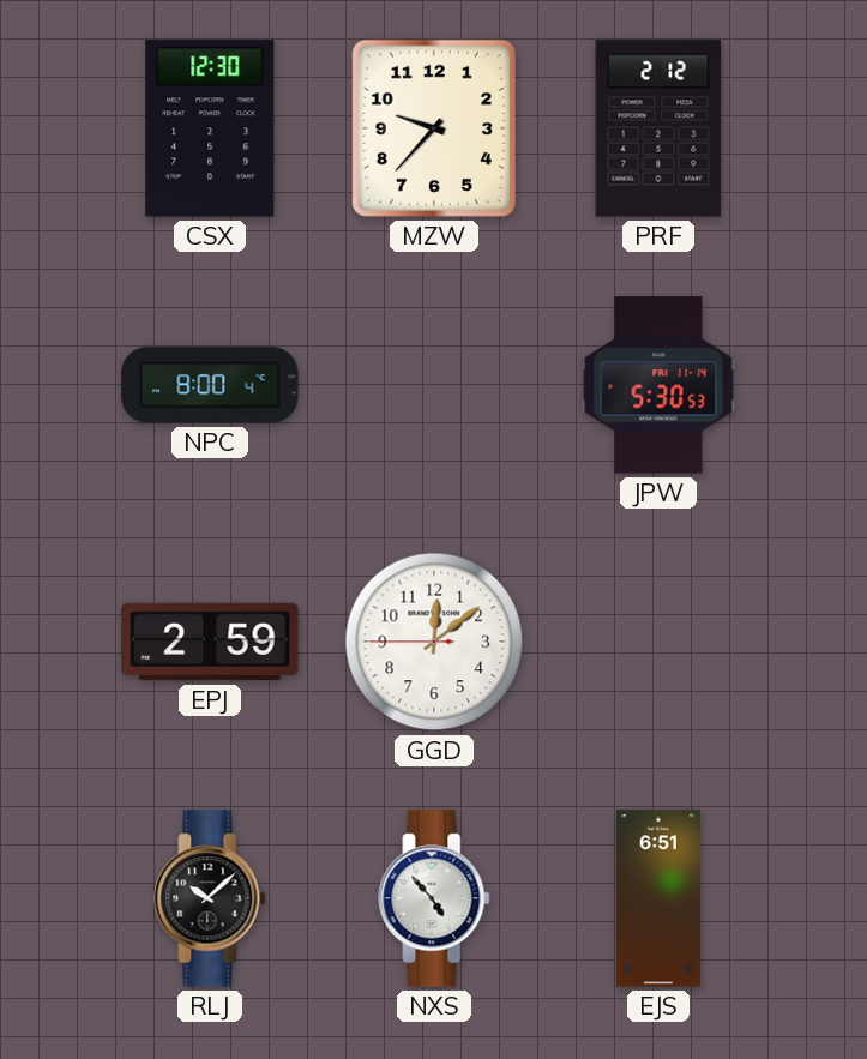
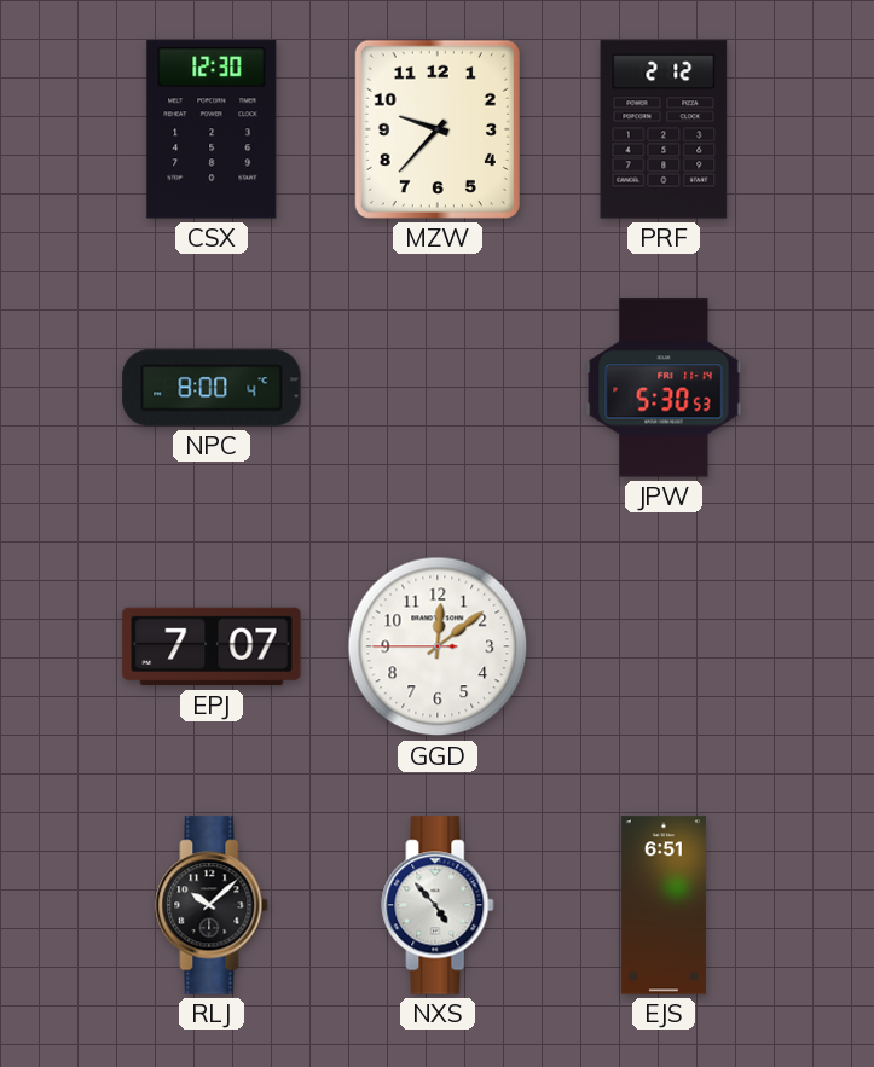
EPJ: 2:59 -> 7:07 (212, 646)
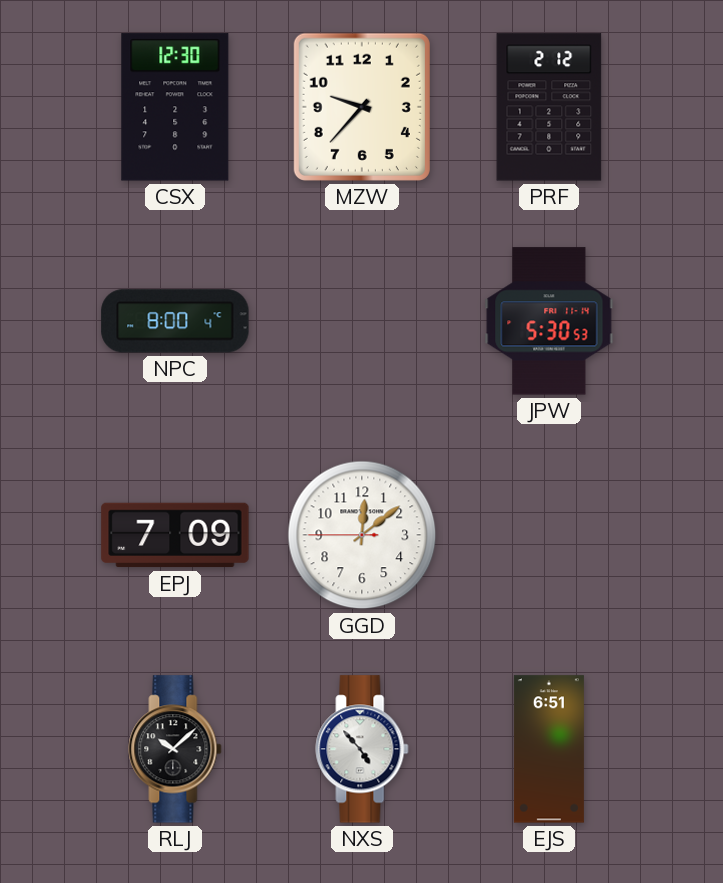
EPJ: 7:07 -> 7:09 (175, 535)
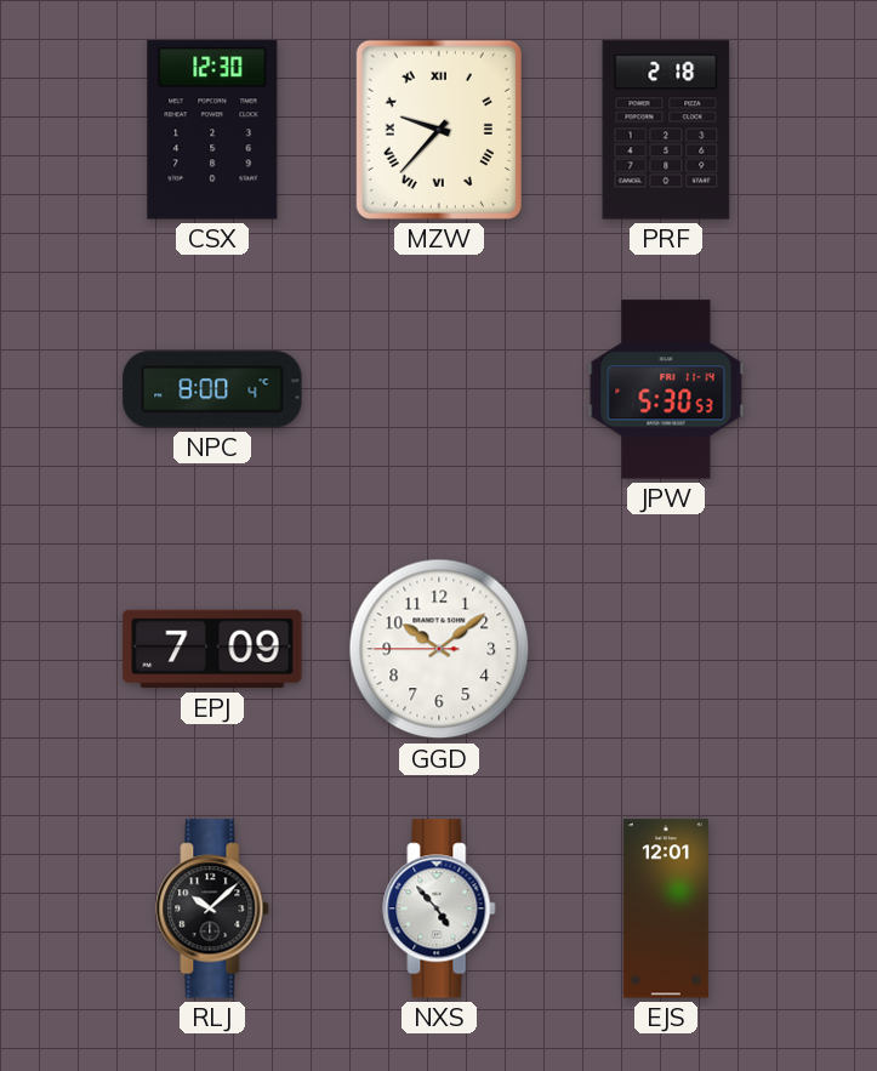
MZW numerals: Arabic -> Roman (439, 130)
PRF: 2:12 -> 2:18 (666, 130)
GGD: 12:08 -> 10:08 (439, 649)
EJS: 6:51 -> 12:01 (666, 908)
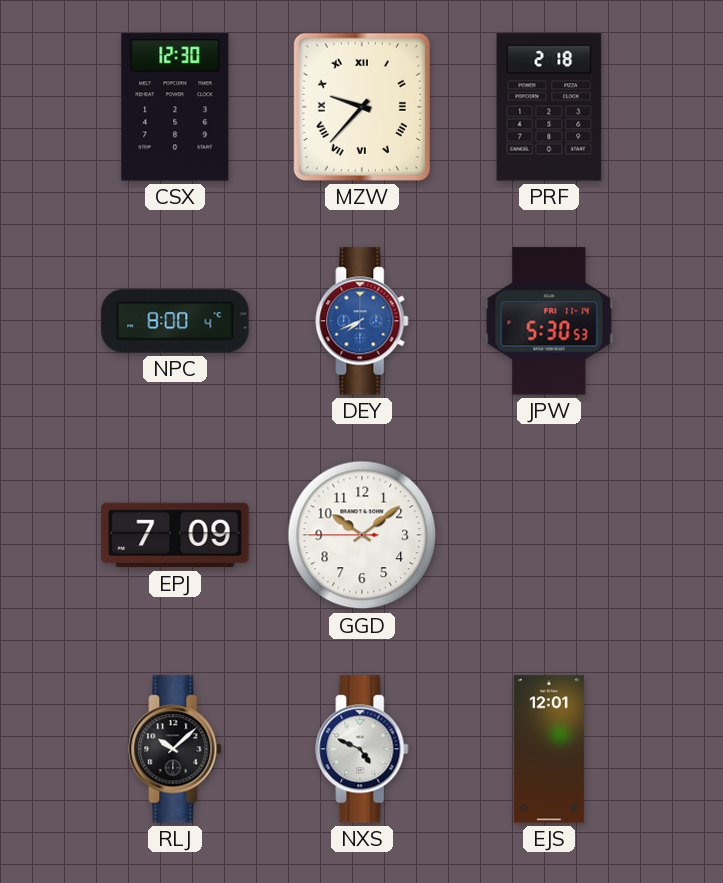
DEY: none -> 7:41 (362, 321)
NXS: 4:53 -> 4:49 (362, 749)
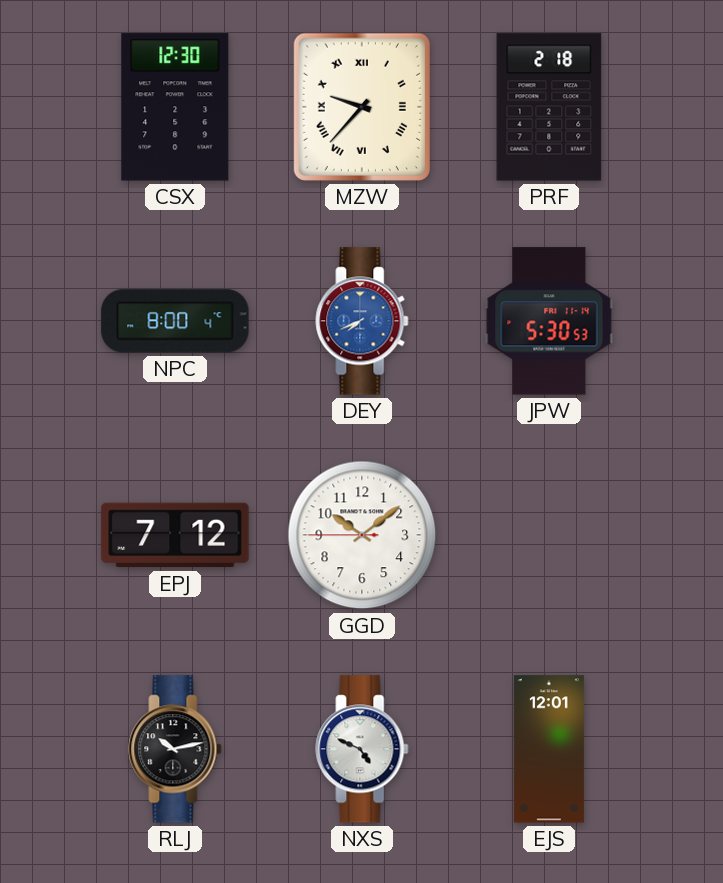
EPJ: 7:09 -> 7:12 (175, 535)
RLJ: 10:08 -> 10:13 (175, 749)
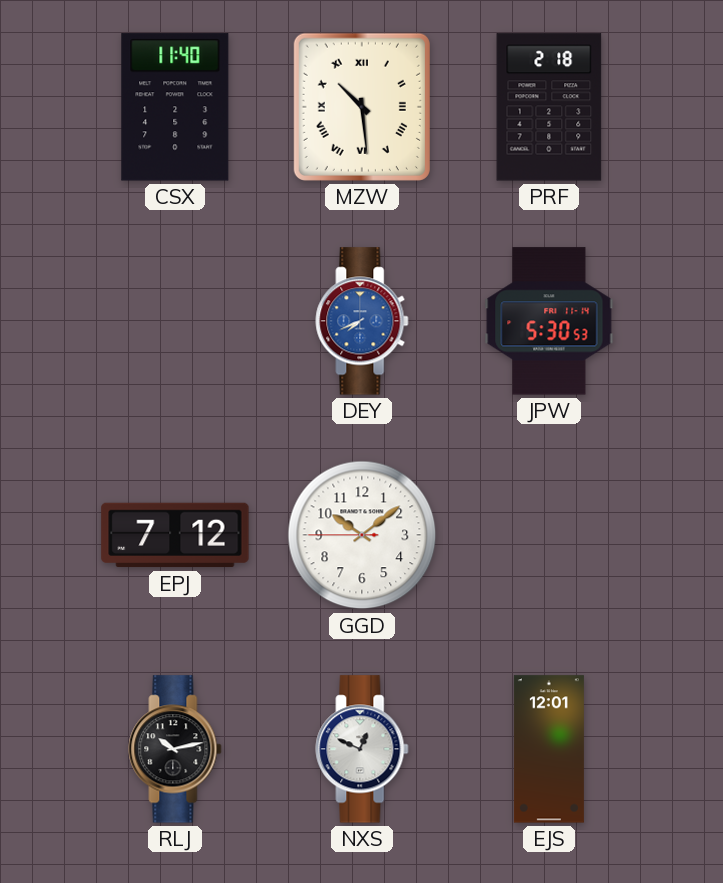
CSX: 12:30 -> 11:40 (175, 107)
MZW: 9:37 -> 10:29 (362, 107)
NPC: 8:00 -> none (175, 321)
NXS: 4:49 -> 12:49 (362, 749)
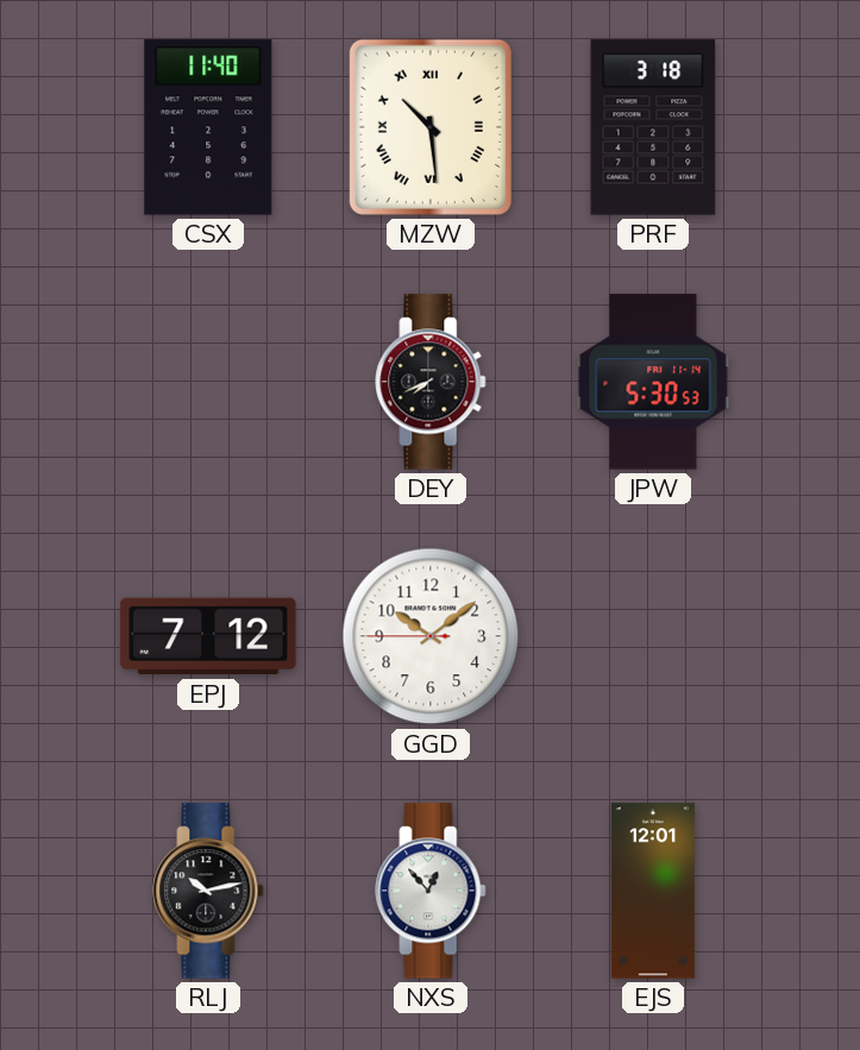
PRF: 2:18 -> 3:18 (653, 127)
DEY dial: blue -> black (431, 382)
NXS: 12:49 -> 12:53 (431, 891)
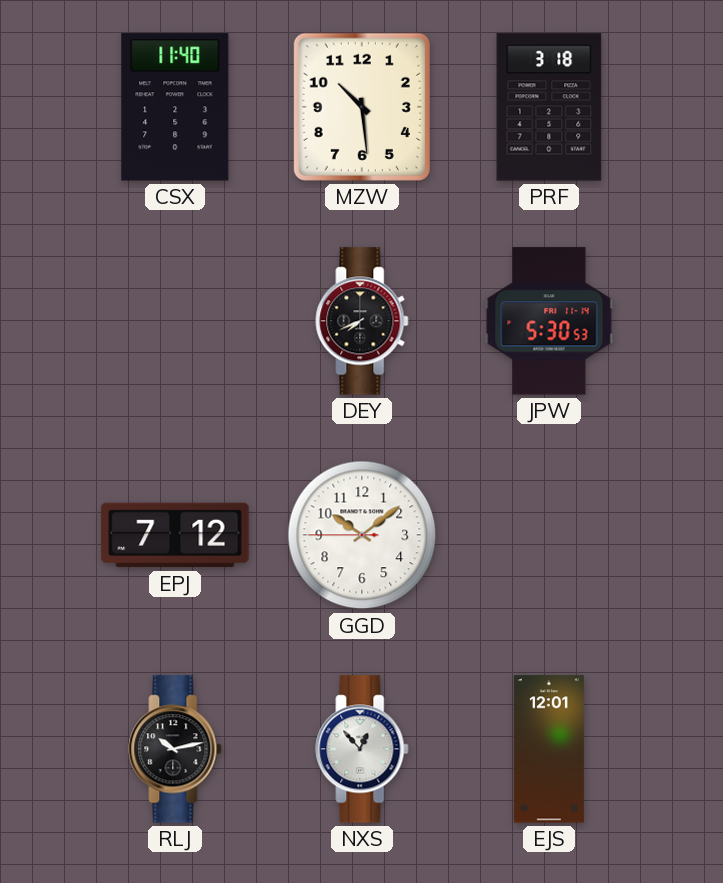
MZW numerals: Roman -> Arabic (362, 107)
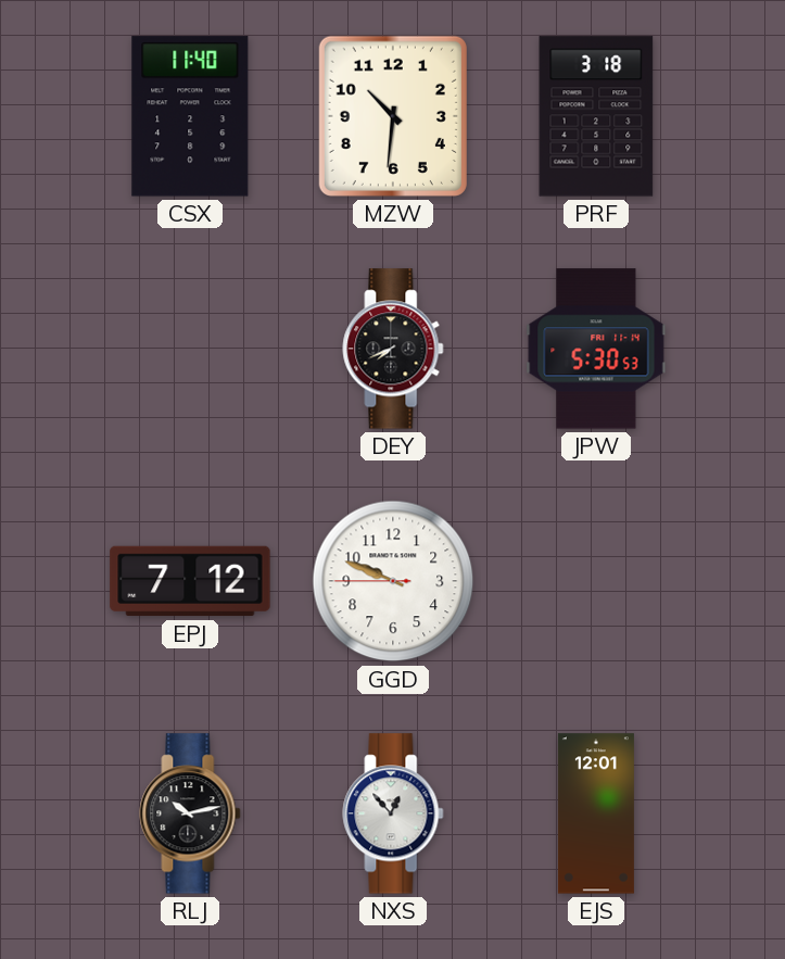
MZW: 10:29 -> 10:31 (393, 116)
GGD: 10:08 -> 9:48 (393, 581)
